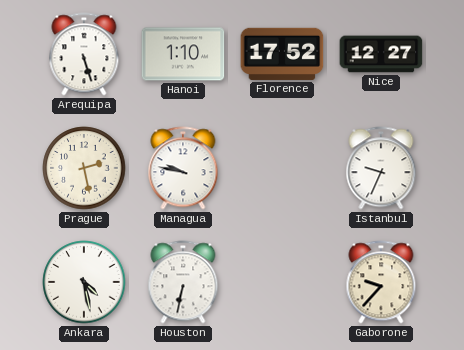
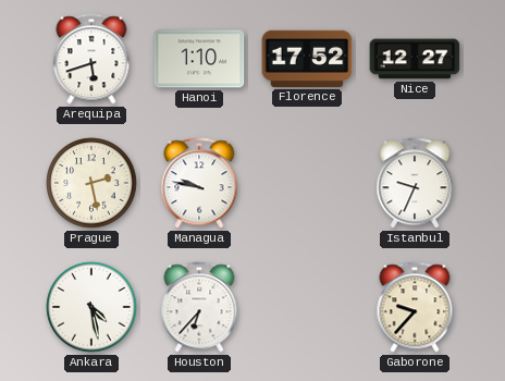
Arequipa: 5:27 -> 5:42 (91, 59)
Houston: 6:32 -> 6:37 (199, 307)
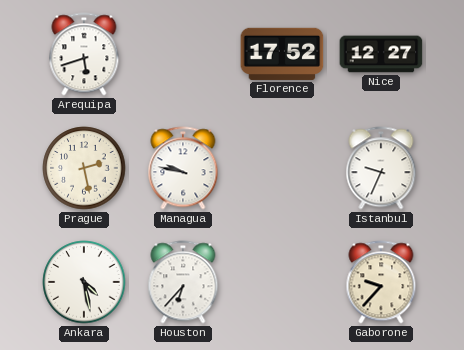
Hanoi: 1:10 -> none (199, 59)
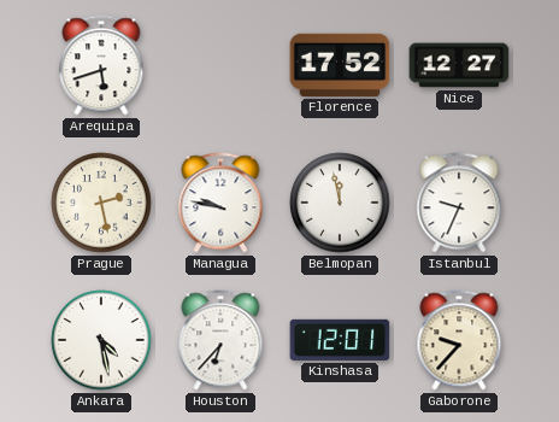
Belmopan: none -> 11:58 (340, 203)
Kinshasa: none -> 12:01 (340, 340)
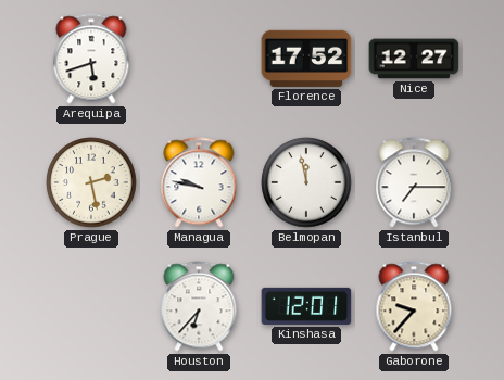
Istanbul: 9:34 -> 7:15 (414, 182)
Ankara: 4:28 -> none (101, 340)
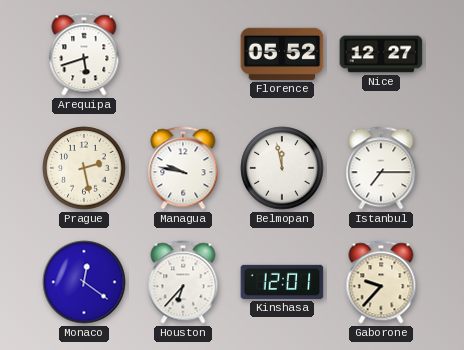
Florence: 17:52 -> 05:52 (282, 54)
Monaco: none -> 12:21 (84, 282)
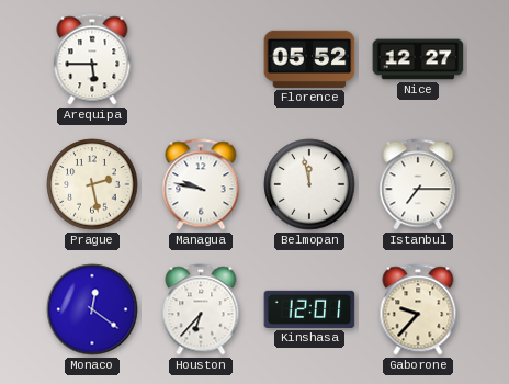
Arequipa: 5:42 -> 5:45 (92, 59)
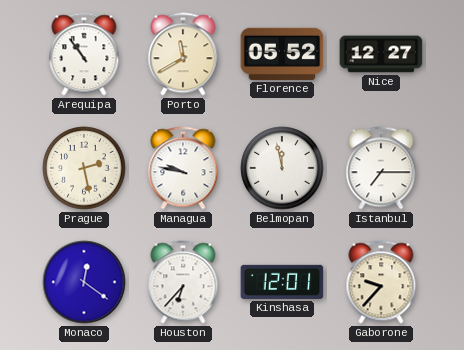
Arequipa: 5:45 -> 10:54 (84, 54)
Porto: none -> 11:40 (183, 54)
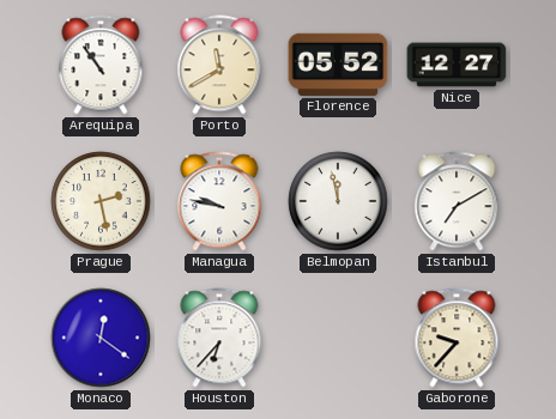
Istanbul: 7:15 -> 7:10 (457, 201)
Kinshasa: 12:01 -> none (282, 282)
